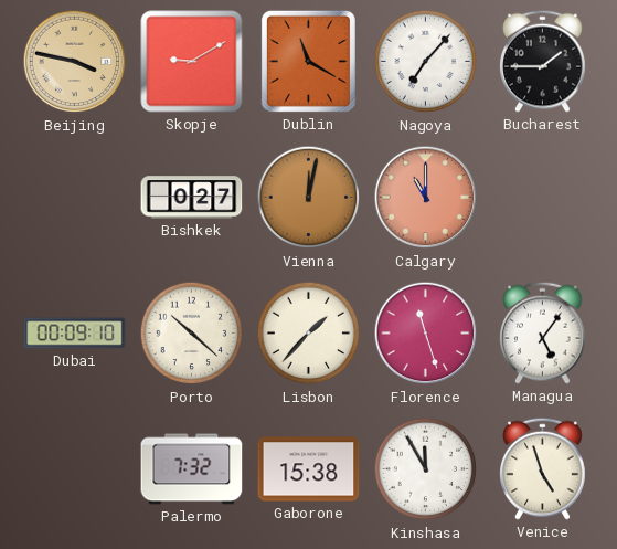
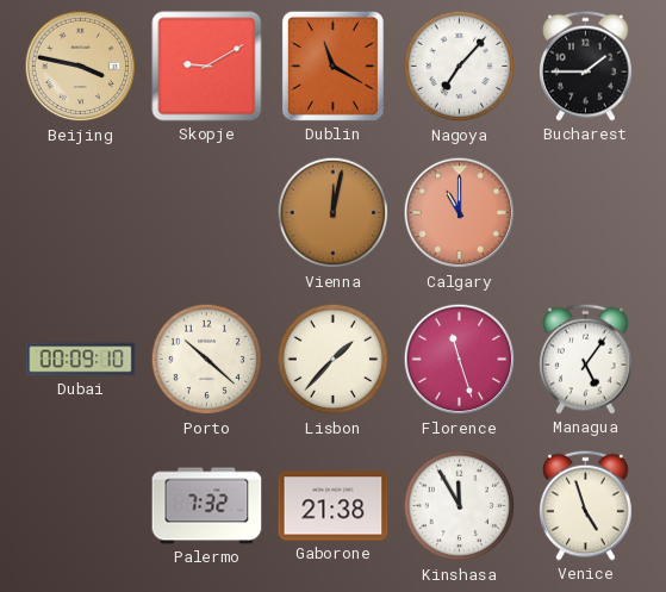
Bishkek: 0:27 -> none (192, 198)
Gaborone: 15:38 -> 21:38 (334, 506)
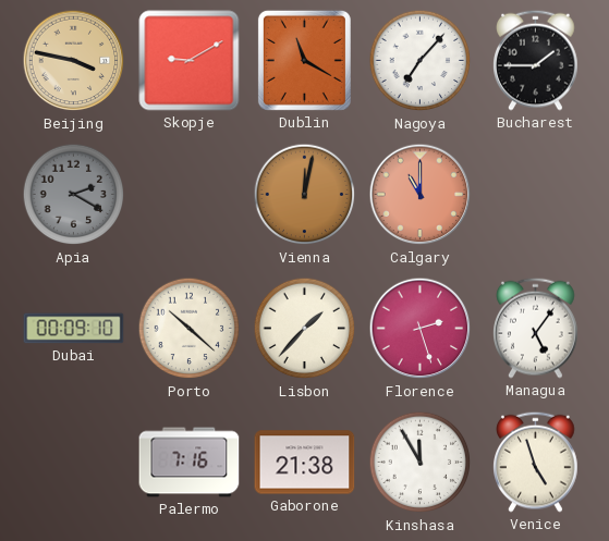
Apia: none -> 2:20 (74, 195)
Florence: 11:27 -> 2:27 (421, 329)
Palermo: 7:32 -> 7:16 (190, 463)
